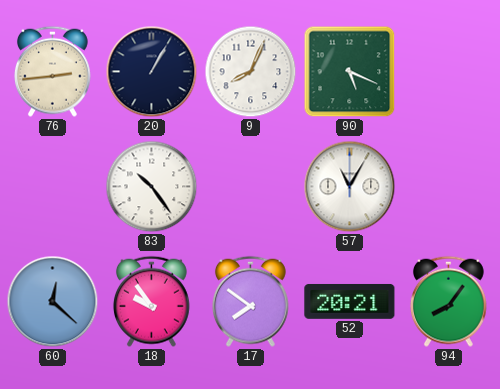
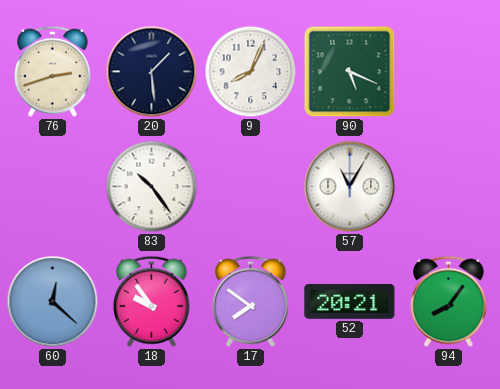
76: 2:44 -> 2:42 (52, 71)
20: 1:05 -> 1:29 (152, 72)
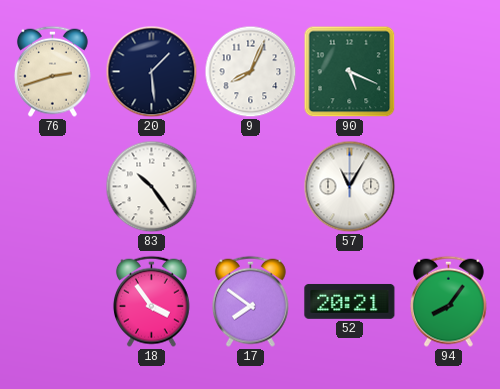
60: 12:22 -> none (53, 302)
18: 9:54 -> 3:54 (151, 301)
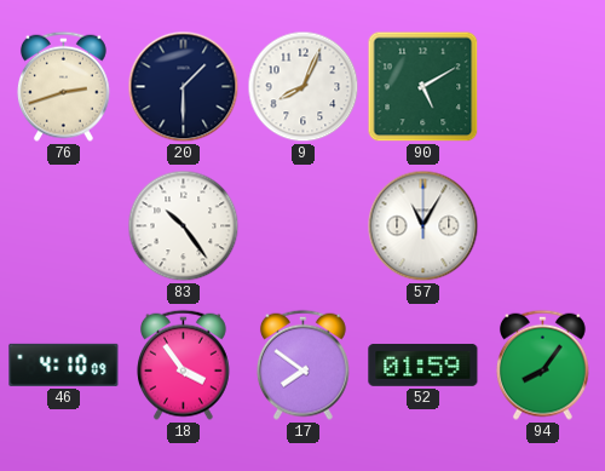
20: 1:29 -> 1:30 (184, 87)
90: 5:19 -> 5:10 (423, 87)
46: none -> 4:10 (64, 364)
52: 20:21 -> 01:59 (423, 364)
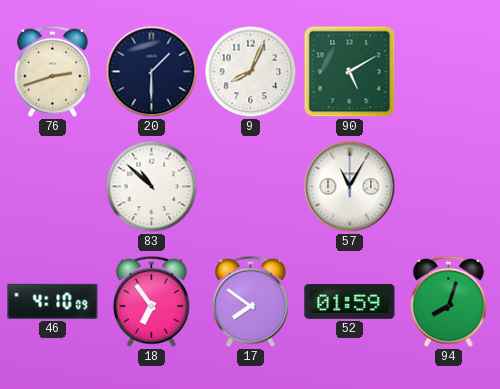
83: 10:24 -> 10:52 (152, 187)
18: 3:54 -> 6:54 (151, 301)
94: 8:06 -> 8:03 (448, 301)
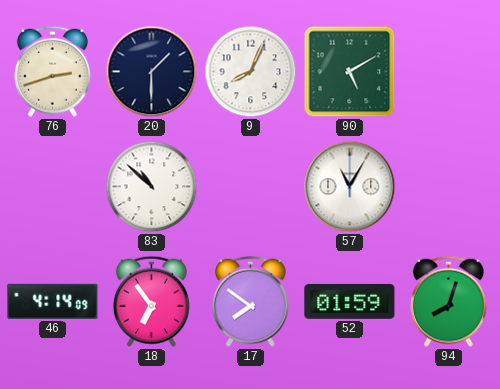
46: 4:10 -> 4:14 (53, 301)
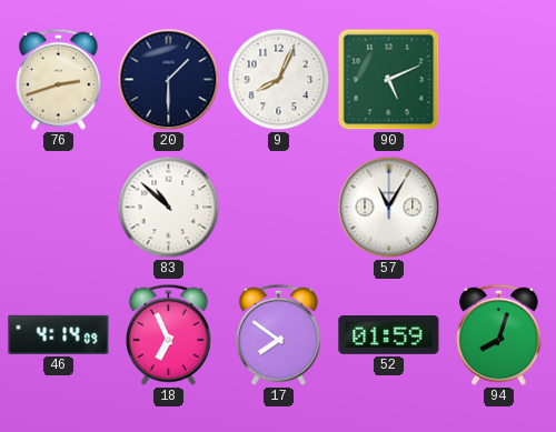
90: 5:10 -> 5:11 (389, 80)
18: 6:54 -> 6:56 (168, 334)
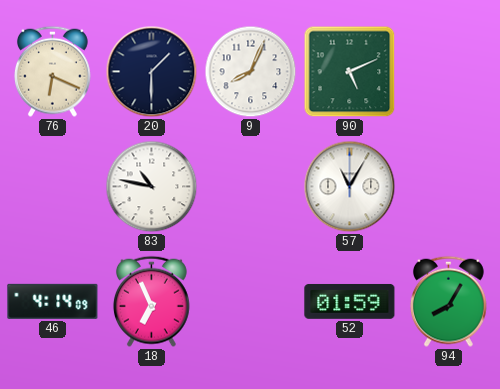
76: 2:42 -> 6:19 (52, 71)
83: 10:52 -> 10:47 (152, 187)
17: 7:51 -> none (278, 334)
94: 8:03 -> 8:05 (448, 301)
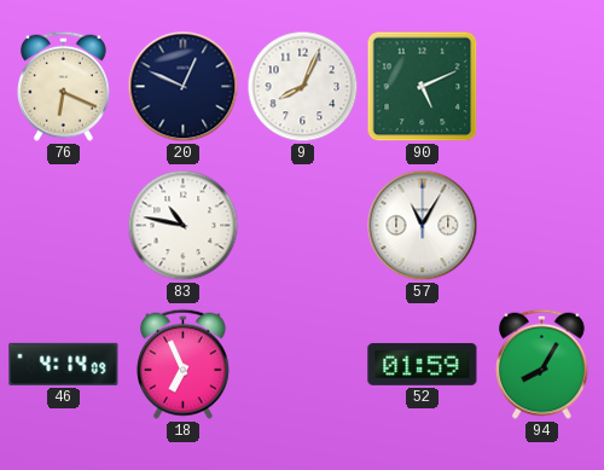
20: 1:30 -> 12:49 (184, 87)
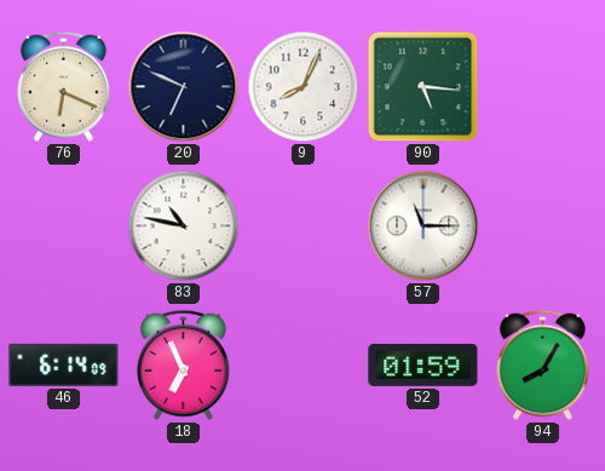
20: 12:49 -> 6:49 (184, 87)
90: 5:11 -> 5:16 (423, 87)
57: 11:05 -> 11:15 (423, 226)
46: 4:14 -> 6:14 (64, 364)
